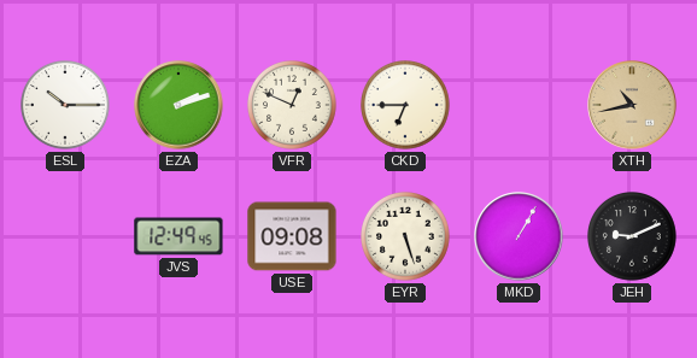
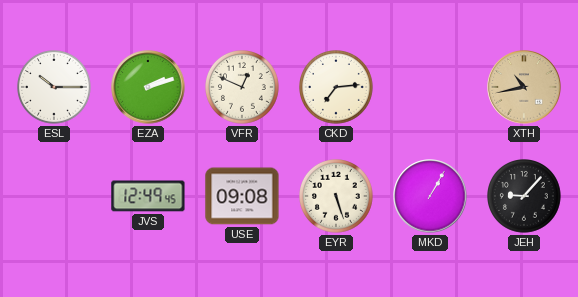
CKD: 6:45 -> 7:14 (337, 88)
JEH: 9:11 -> 9:07 (525, 197)
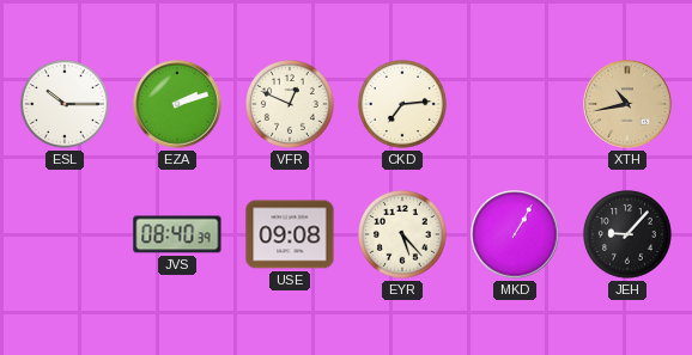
JVS: 12:49 -> 08:40 (177, 234)
EYR: 5:27 -> 5:23 (403, 235)
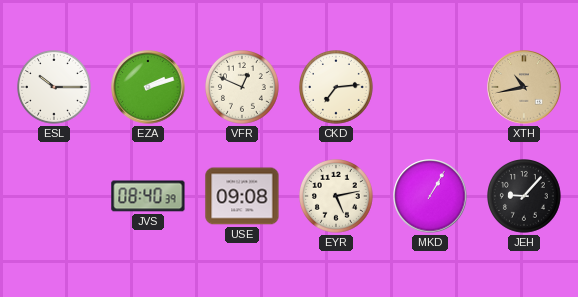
EYR: 5:23 -> 5:13 (337, 197)
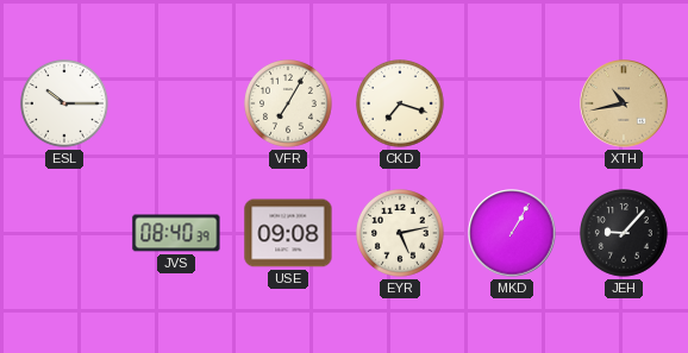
EZA: 2:12 -> none (148, 87)
VFR: 12:49 -> 7:05 (289, 105)
CKD: 7:14 -> 7:18 (401, 105)
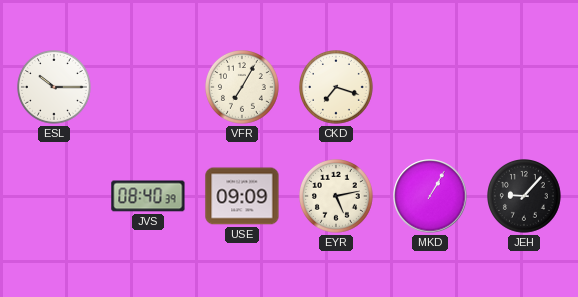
XTH: 10:43 -> none (624, 103)
USE: 09:08 -> 09:09 (242, 196)
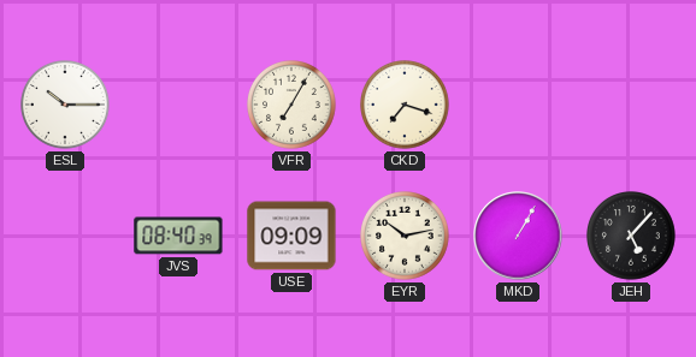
EYR: 5:13 -> 10:13 (406, 237)
JEH: 9:07 -> 5:07 (632, 237)
